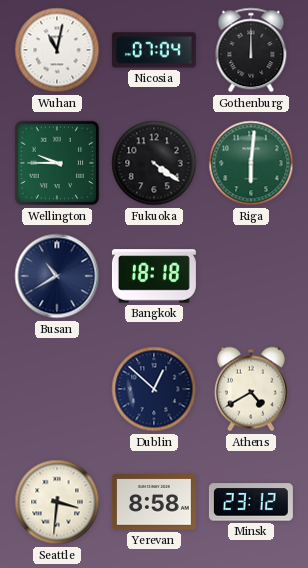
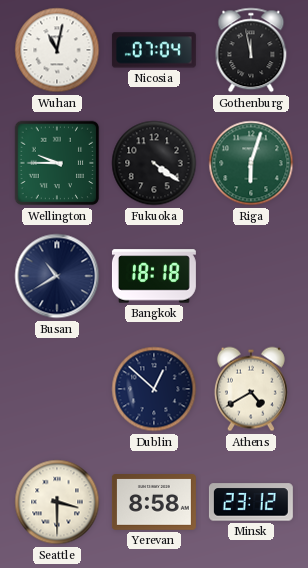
Gothenburg: 12:00 -> 11:58 (251, 50)
Riga: 6:01 -> 6:03 (251, 163)
Seattle: 3:31 -> 3:30 (57, 502)
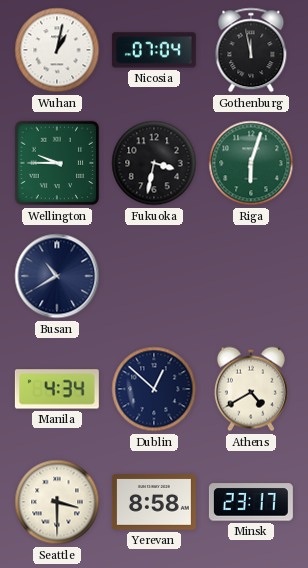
Wuhan: 11:02 -> 1:02 (57, 50)
Fukuoka: 4:21 -> 3:32 (154, 163)
Bangkok: 18:18 -> none (154, 276)
Manila: none -> 4:34 (57, 389)
Minsk: 23:12 -> 23:17 (251, 502)
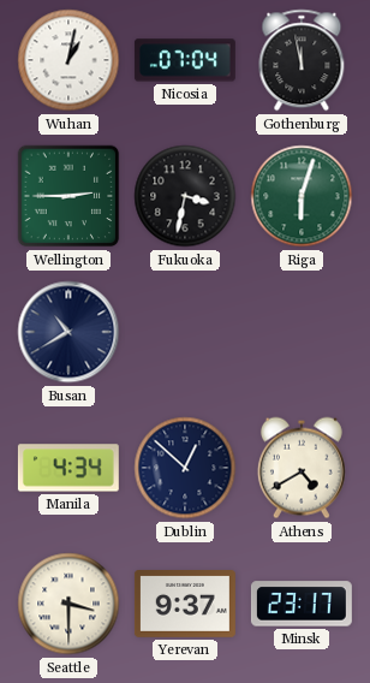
Wellington: 9:45 -> 2:45 (68, 196)
Yerevan: 8:58 -> 9:37 (185, 605)
